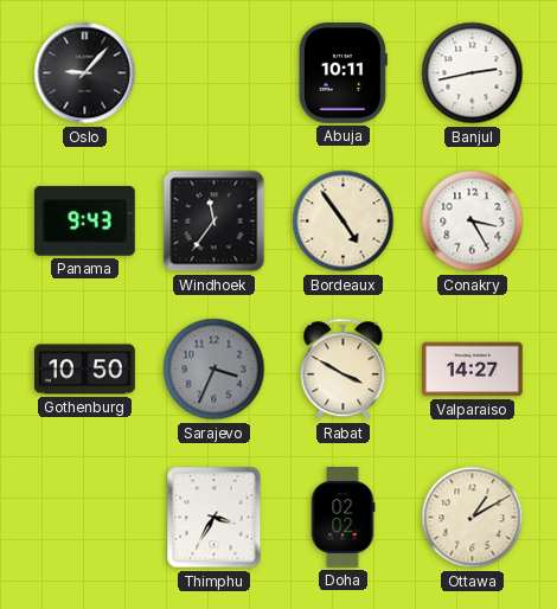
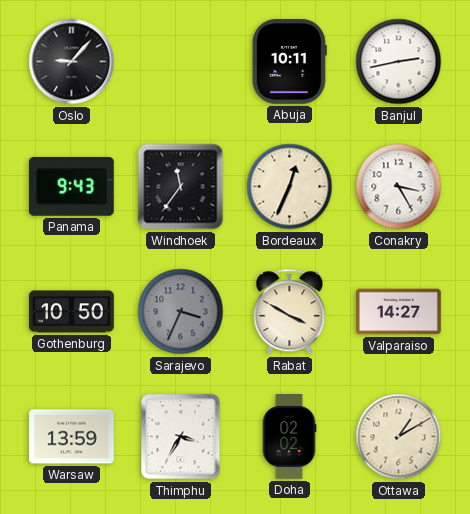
Bordeaux: 4:54 -> 12:34 (290, 187)
Warsaw: none -> 13:59 (72, 437)
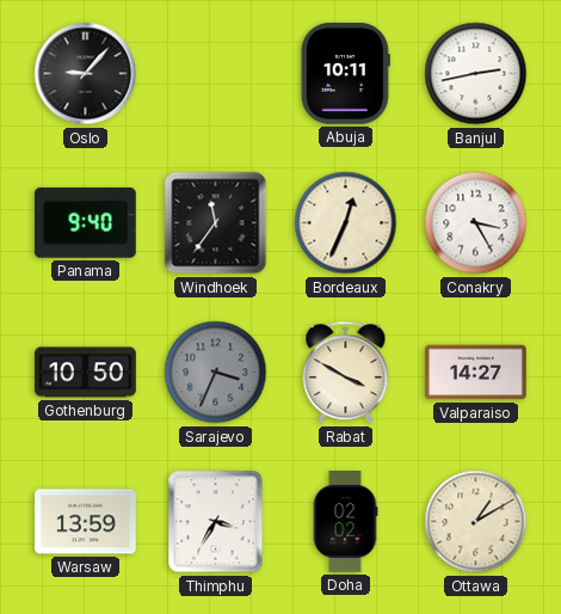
Panama: 9:43 -> 9:40 (85, 223)
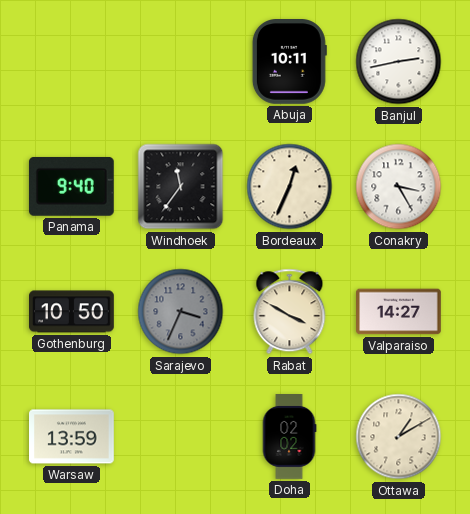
Oslo: 9:07 -> none (86, 74)
Thimphu: 3:35 -> none (216, 522)
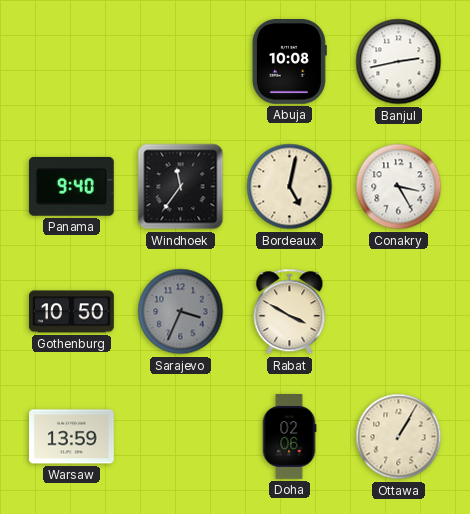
Abuja: 10:11 -> 10:08 (289, 62)
Bordeaux: 12:34 -> 5:02 (290, 187)
Valparaiso: 14:27 -> none (399, 312)
Doha: 02:02 -> 02:06 (289, 437)
Ottawa: 1:10 -> 1:05 (399, 437)
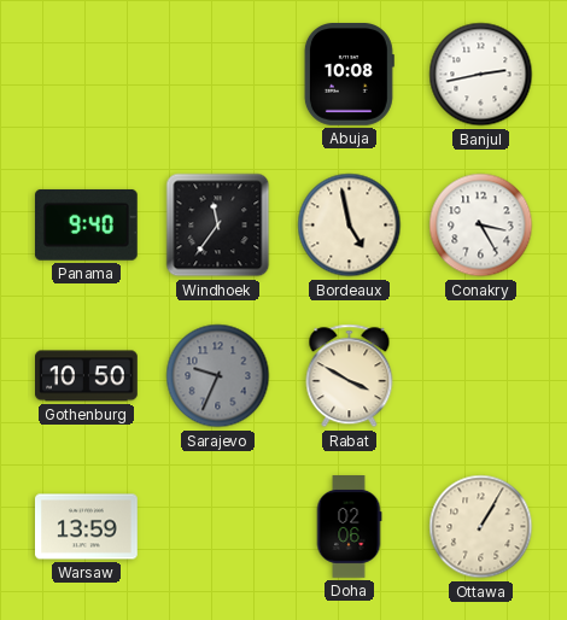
Bordeaux: 5:02 -> 4:58 (350, 226)
Sarajevo: 3:34 -> 9:34 (218, 376)
